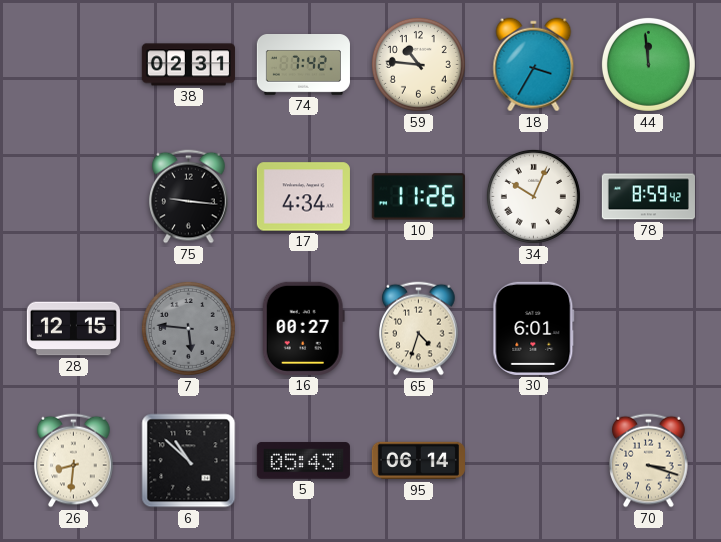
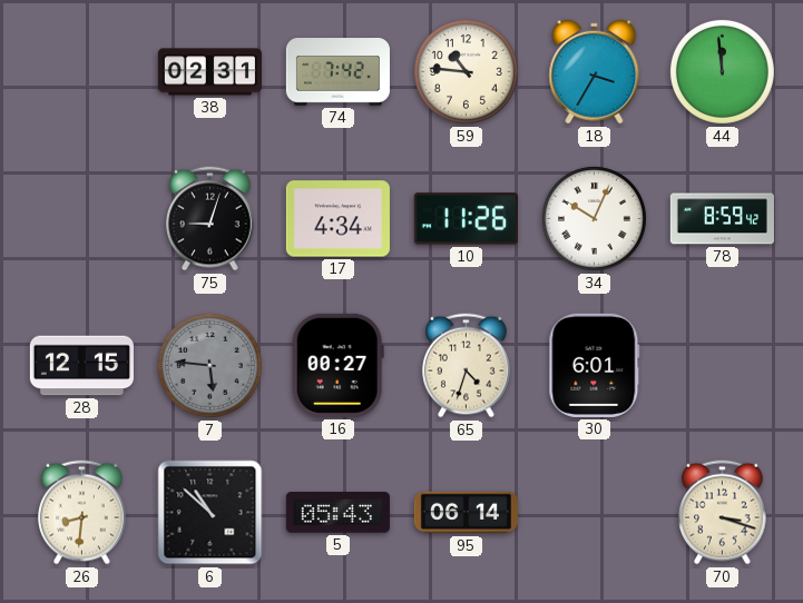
75: 9:16 -> 9:03 (210, 219)
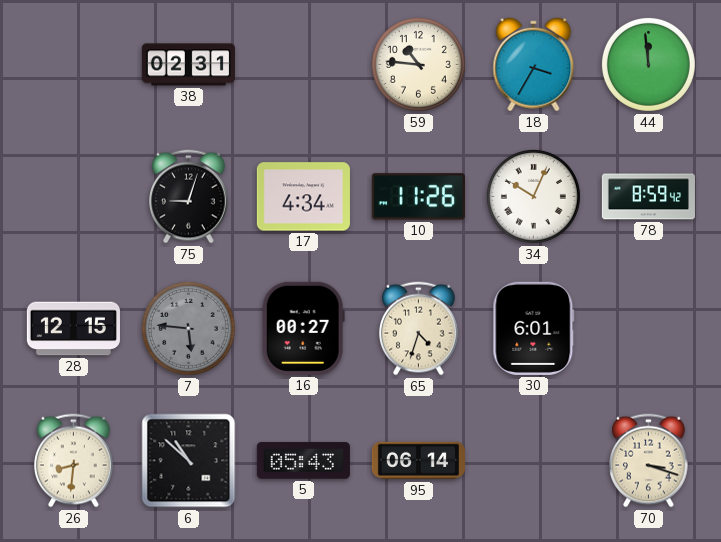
74: 7:42 -> none (337, 72)
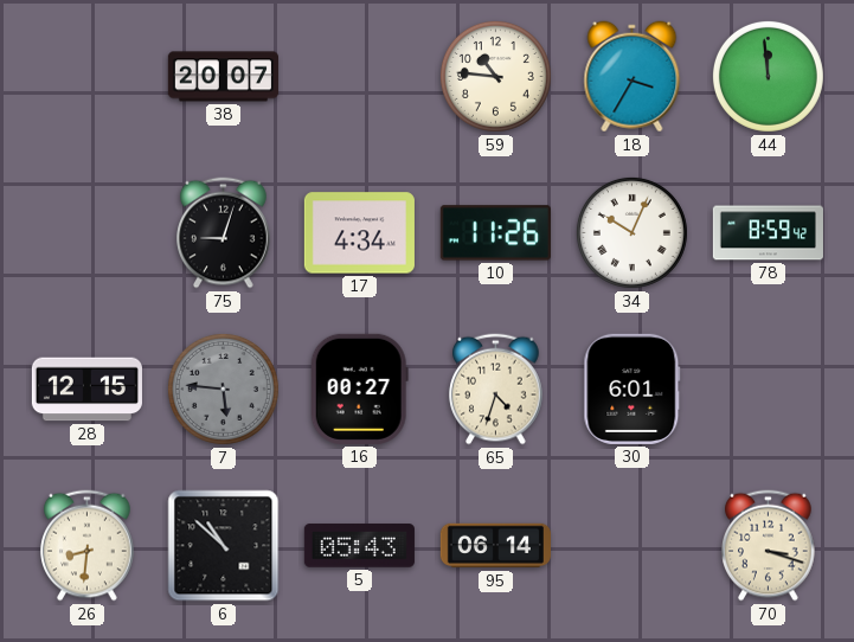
38: 02:31 -> 20:07 (223, 77)
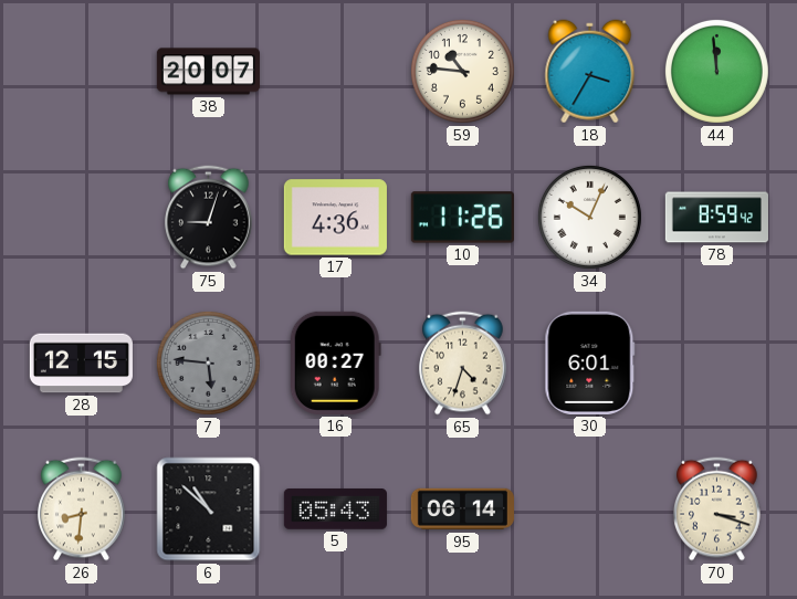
17: 4:34 -> 4:36 (335, 218)
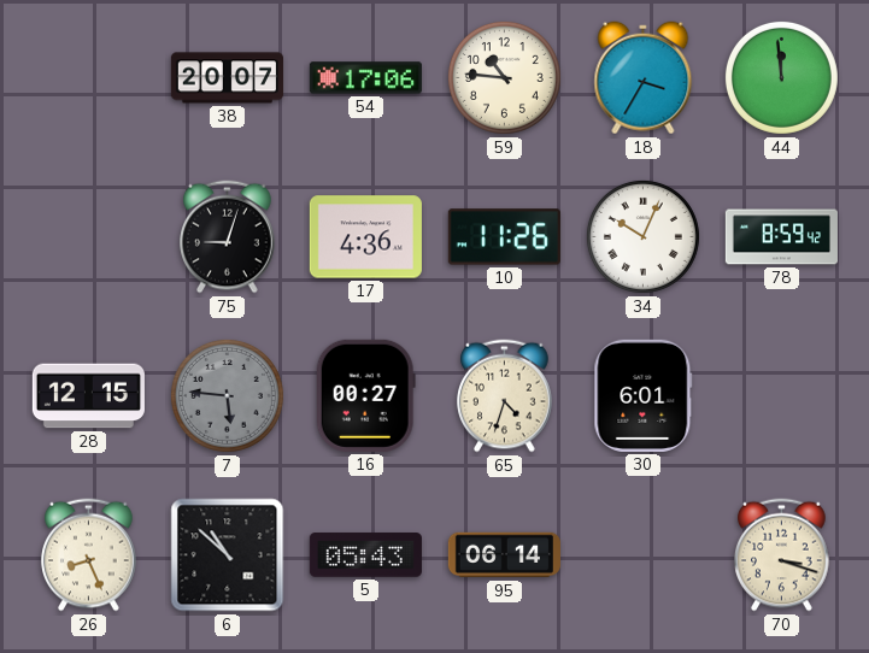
54: none -> 17:06 (365, 78)
26: 8:31 -> 8:26 (89, 555)
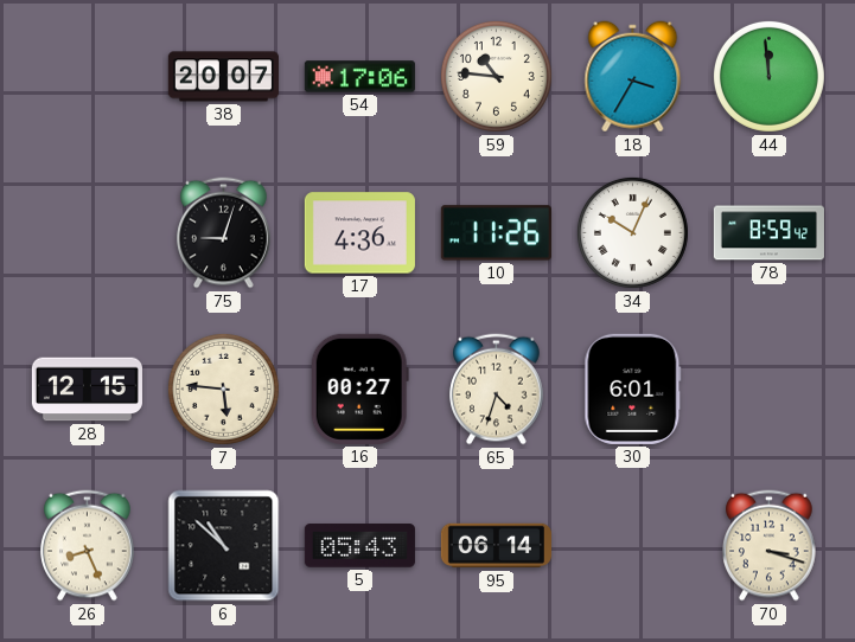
7 dial: grey -> cream (223, 389)
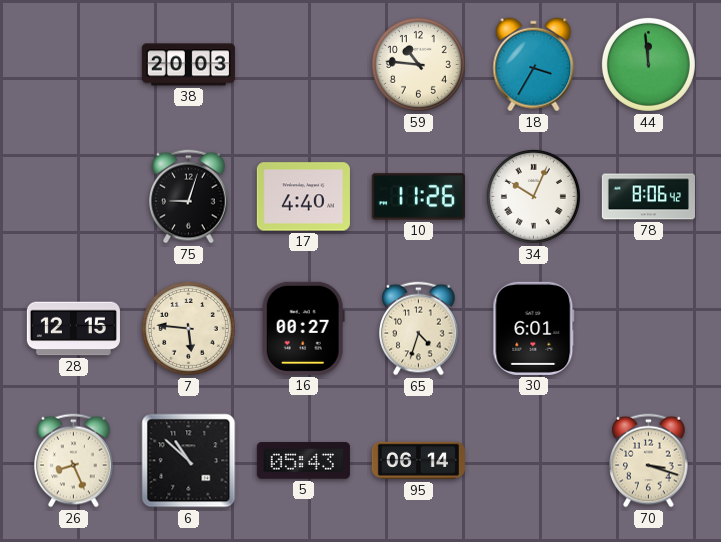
38: 20:07 -> 20:03 (188, 65)
54: 17:06 -> none (359, 77)
17: 4:36 -> 4:40 (303, 197)
78: 8:59 -> 8:06 (648, 197)
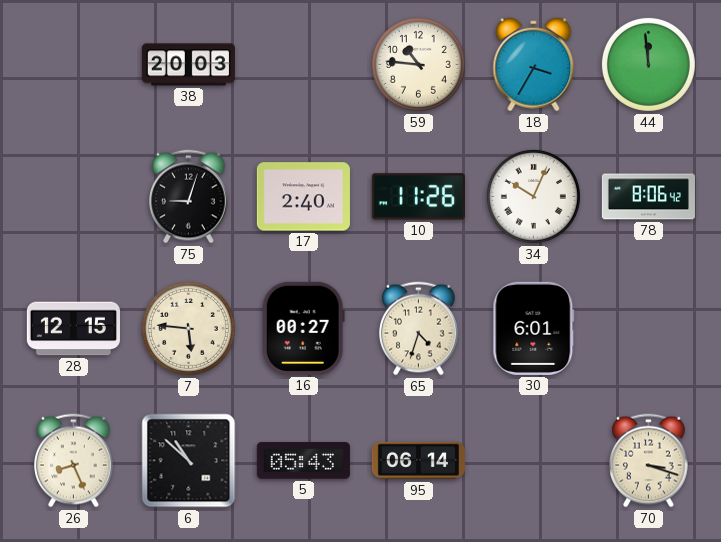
17: 4:40 -> 2:40 (303, 197)
